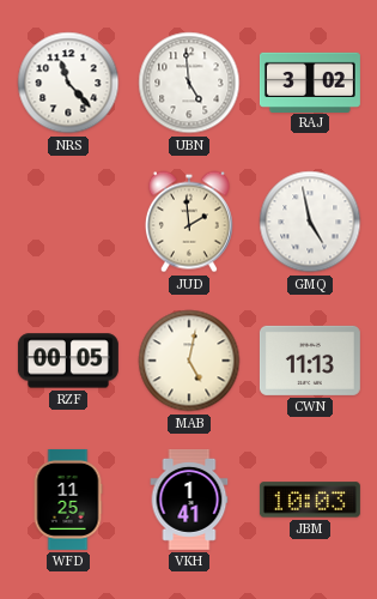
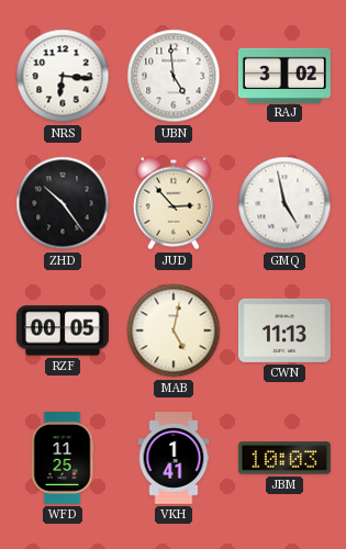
NRS: 11:23 -> 6:16 (63, 76)
ZHD: none -> 10:24 (63, 203)
JUD: 1:59 -> 2:53 (174, 203)
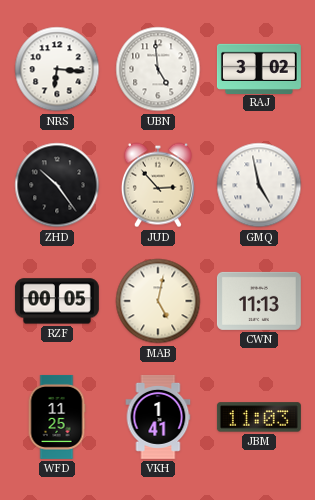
JBM: 10:03 -> 11:03 (259, 417)
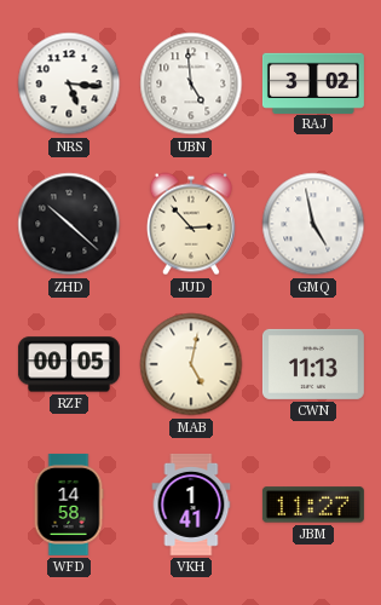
NRS: 6:16 -> 5:16 (69, 83)
ZHD: 10:24 -> 10:22 (69, 224)
WFD: 11:25 -> 14:58 (69, 505)
JBM: 11:03 -> 11:27 (313, 505)
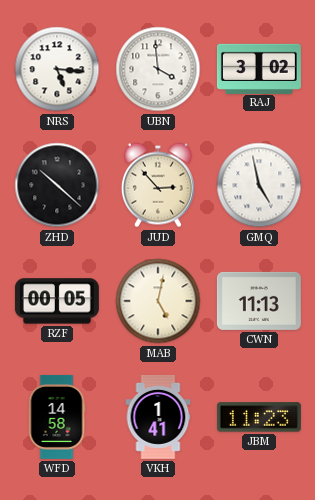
UBN: 4:59 -> 3:59 (158, 69)
JBM: 11:27 -> 11:23 (259, 417)
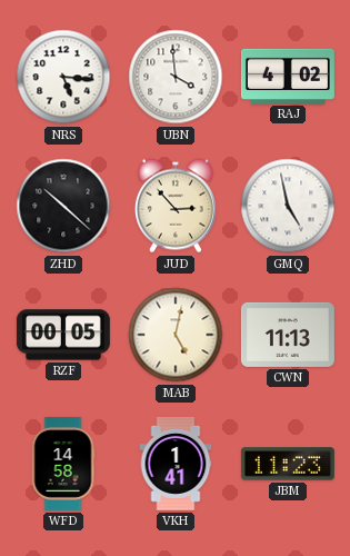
RAJ: 3:02 -> 4:02 (288, 76)
